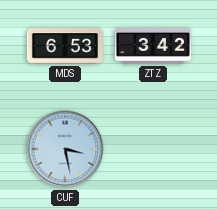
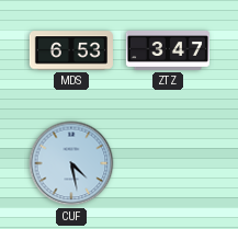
ZTZ: 3:42 -> 3:47 (168, 50)
CUF: 3:28 -> 4:28 (71, 163)
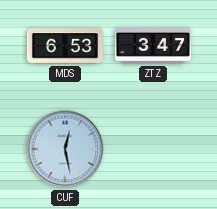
CUF: 4:28 -> 12:28 (65, 149)
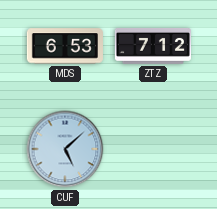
ZTZ: 3:47 -> 7:12 (153, 46)
CUF: 12:28 -> 5:08 (65, 149)
